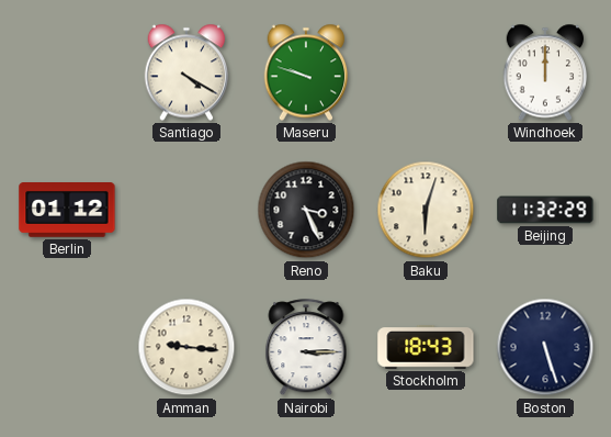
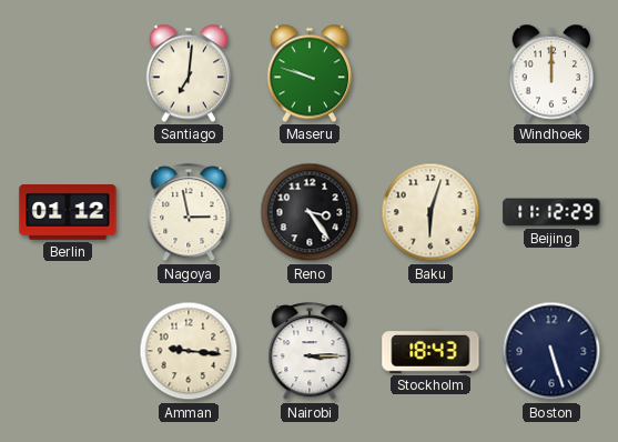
Santiago: 4:20 -> 7:01 (189, 73)
Nagoya: none -> 2:58 (189, 213)
Reno: 3:26 -> 3:24 (310, 212)
Beijing: 11:32 -> 11:12 (551, 212)
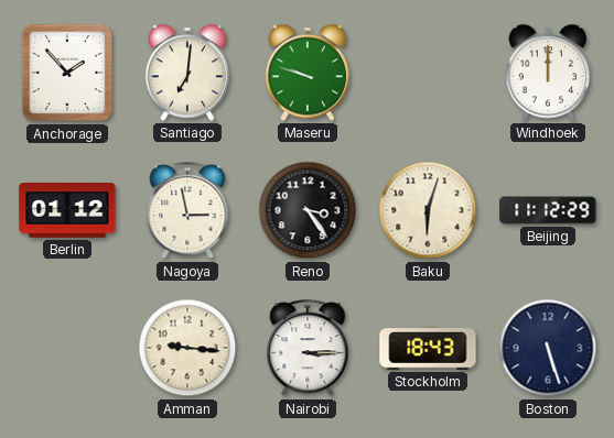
Anchorage: none -> 1:53 (67, 73)
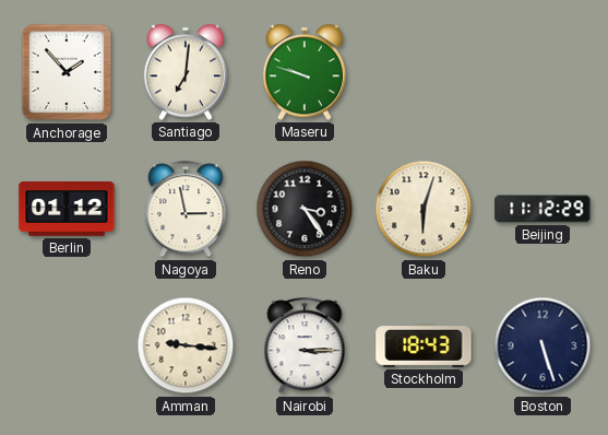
Windhoek: 12:00 -> none (548, 73)
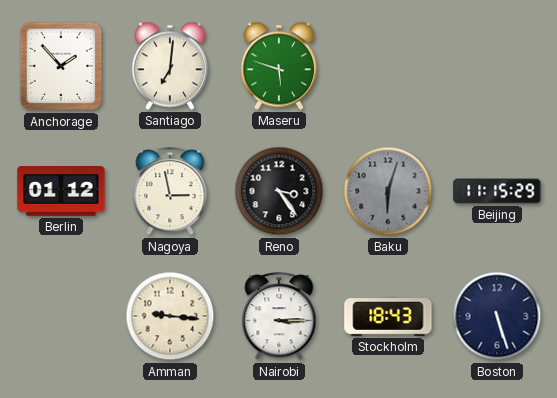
Maseru: 9:48 -> 5:48 (279, 66)
Baku dial: cream -> grey (388, 191)
Beijing: 11:12 -> 11:15 (497, 191)
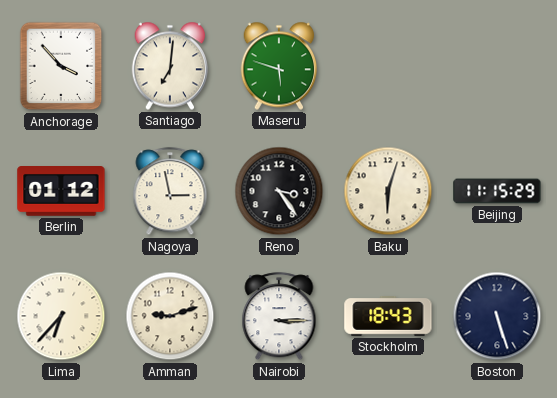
Anchorage: 1:53 -> 3:53 (61, 66)
Baku dial: grey -> cream (388, 191)
Lima: none -> 6:37 (61, 316)
Amman: 9:16 -> 9:12 (170, 316)
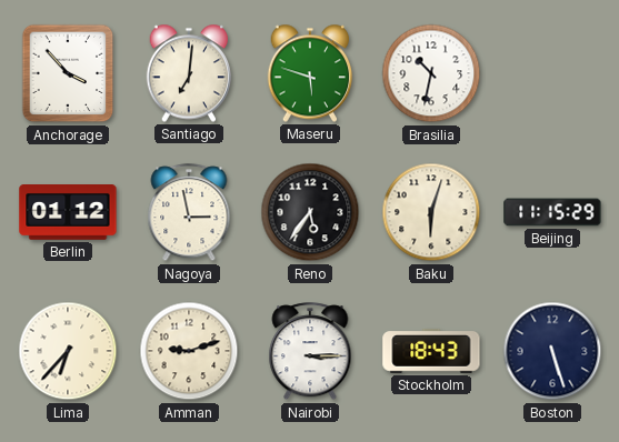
Brasilia: none -> 10:32 (431, 73)
Reno: 3:24 -> 5:36 (310, 212)
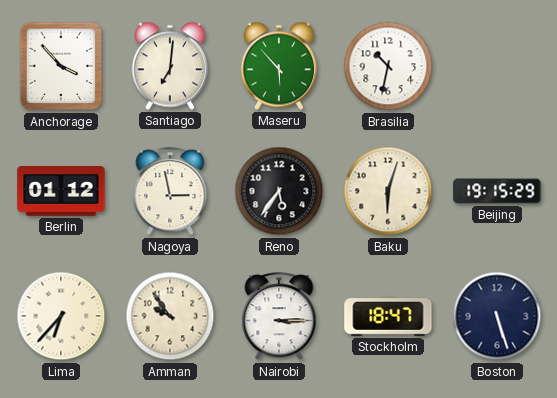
Maseru: 5:48 -> 5:53 (279, 66)
Beijing: 11:15 -> 19:15 (497, 191)
Amman: 9:12 -> 9:54 (170, 316)
Stockholm: 18:43 -> 18:47 (388, 316)
